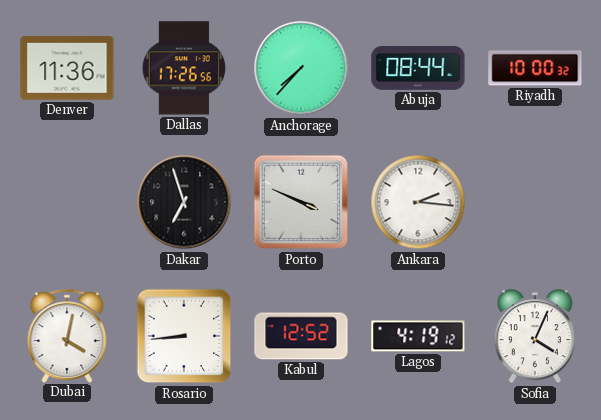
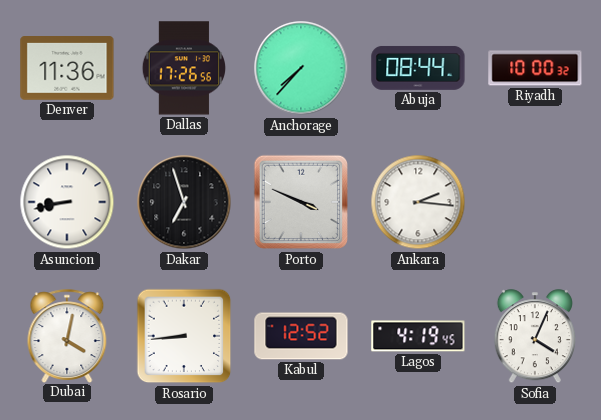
Asuncion: none -> 8:43 (67, 202)
Lagos: 4:19:12 -> 4:19:45 (418, 336)
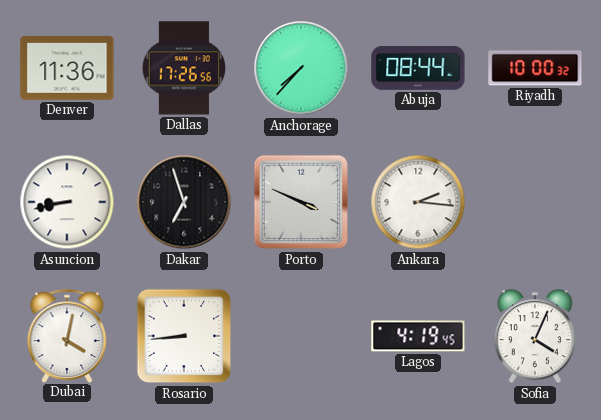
Kabul: 12:52 -> none (301, 336)
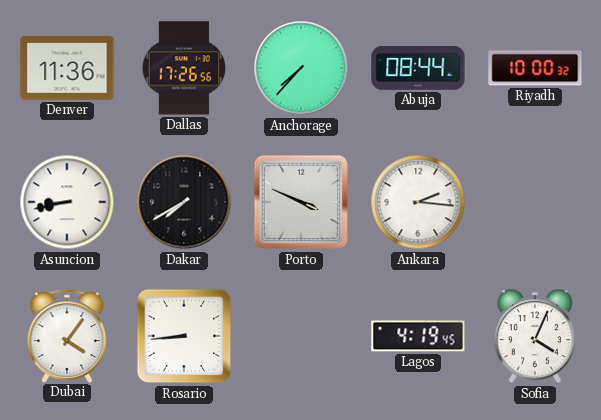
Dakar: 6:57 -> 7:40 (184, 202)
Dubai: 4:02 -> 4:06 (67, 336)
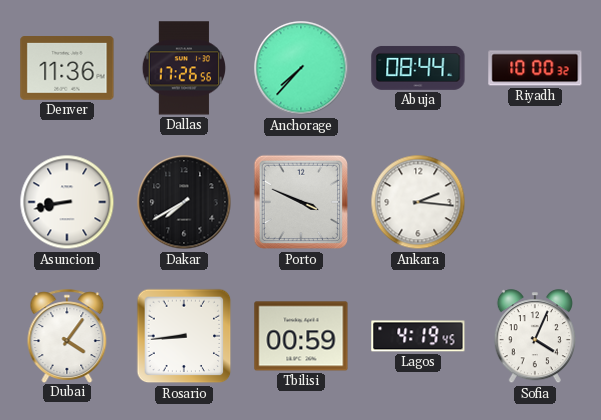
Tbilisi: none -> 00:59 (301, 336)
